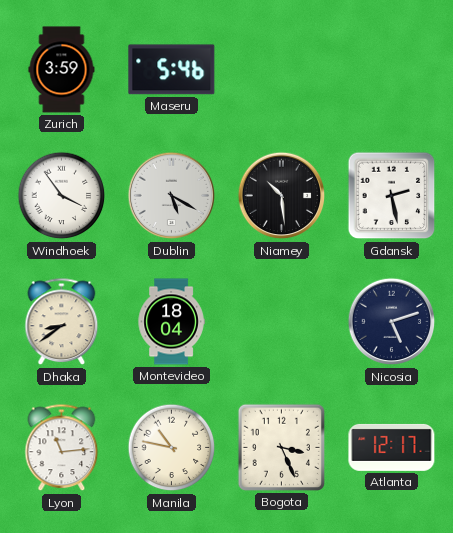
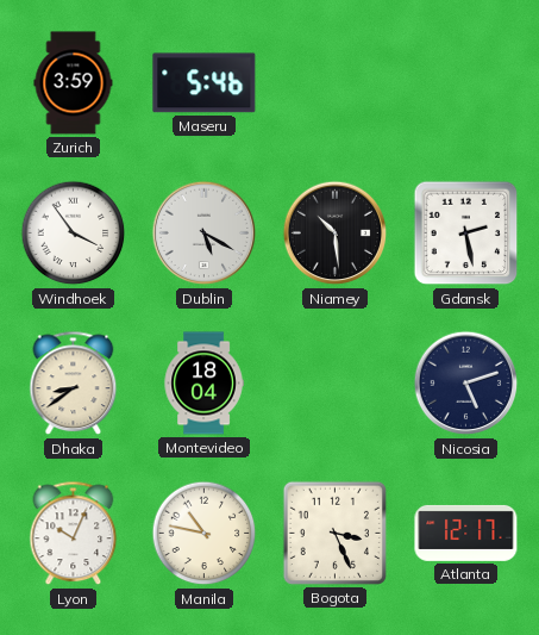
Lyon: 11:14 -> 10:04 (74, 534)
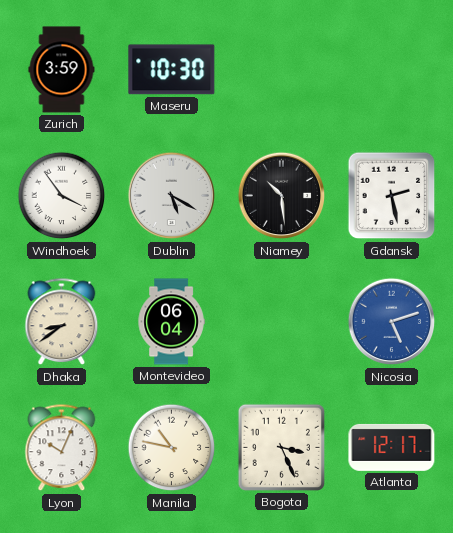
Maseru: 5:46 -> 10:30 (172, 70)
Montevideo: 18:04 -> 06:04 (171, 322)
Nicosia dial: navy -> blue (392, 322)
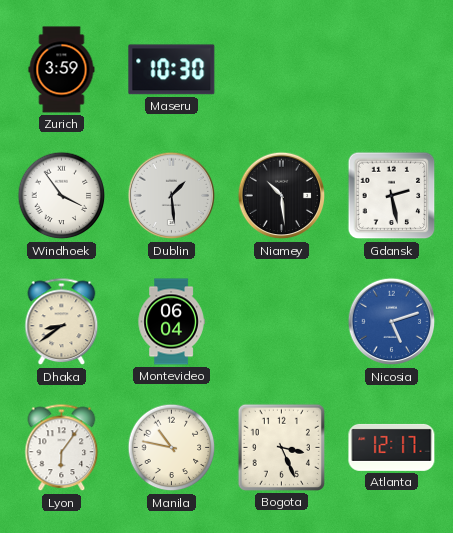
Dublin: 5:20 -> 1:29 (172, 196)
Lyon: 10:04 -> 6:06 (62, 448)
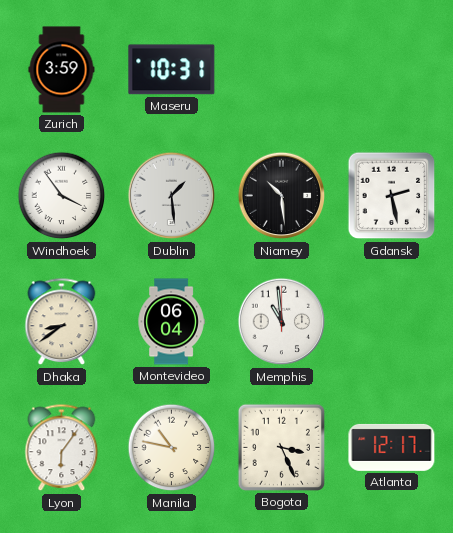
Maseru: 10:30 -> 10:31 (172, 70)
Memphis: none -> 10:59 (282, 322)
Nicosia: 5:12 -> none (392, 322)
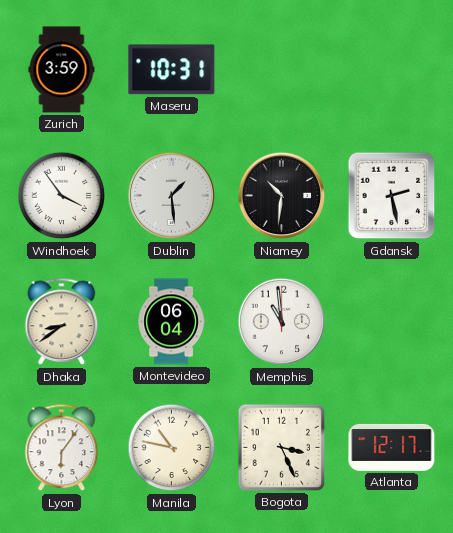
Niamey: 10:29 -> 10:31 (282, 196)
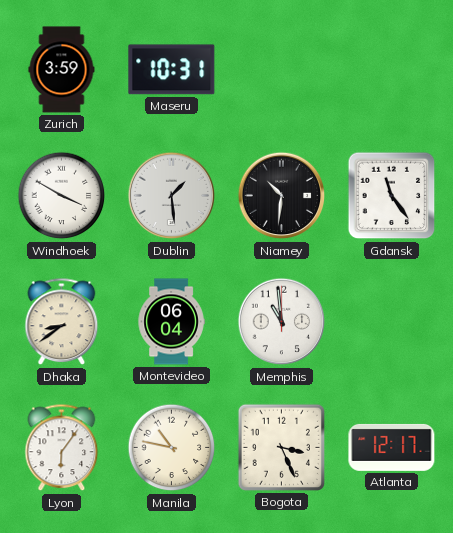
Windhoek: 3:54 -> 3:50 (62, 196)
Gdansk: 2:28 -> 11:24 (392, 196)
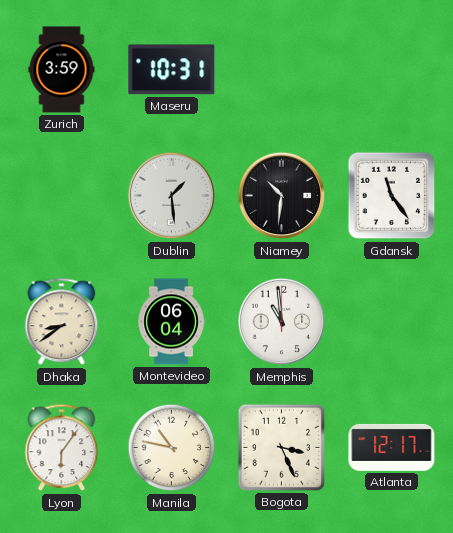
Windhoek: 3:50 -> none (62, 196)
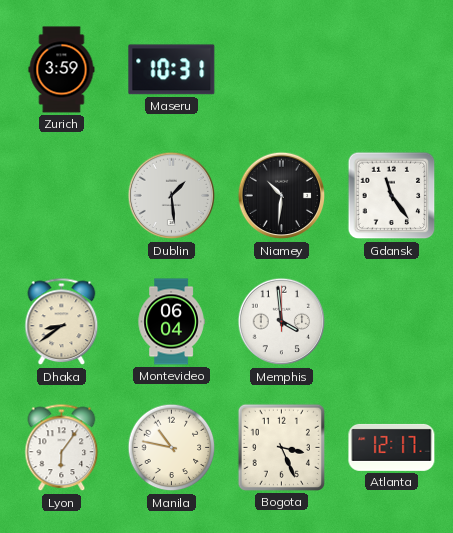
Memphis: 10:59 -> 3:59 (282, 322)
